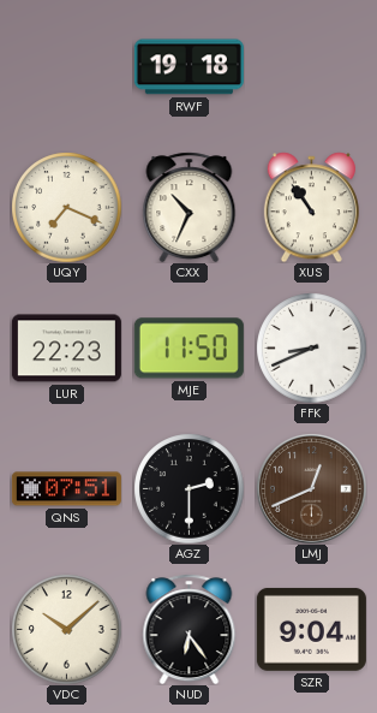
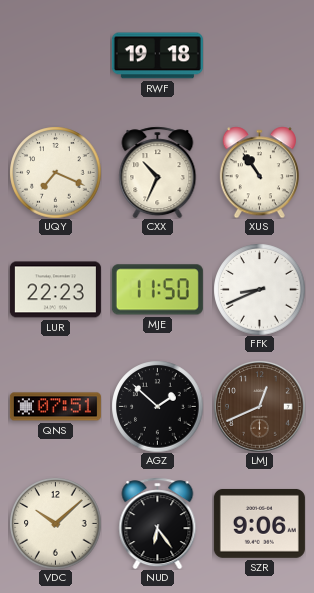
AGZ: 2:30 -> 1:52 (157, 406)
SZR: 9:04 -> 9:06 (259, 523)
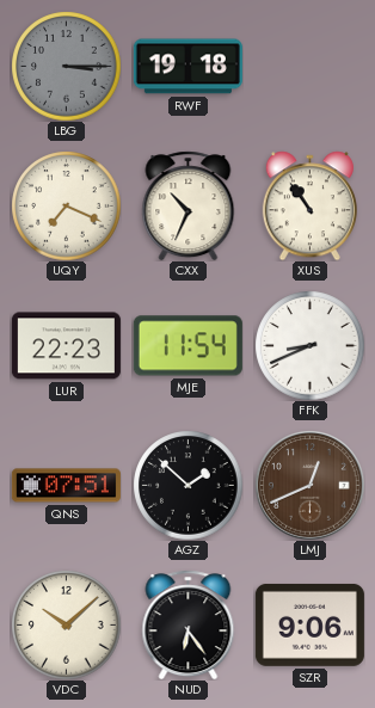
LBG: none -> 3:15 (66, 66)
MJE: 11:50 -> 11:54 (187, 346)
